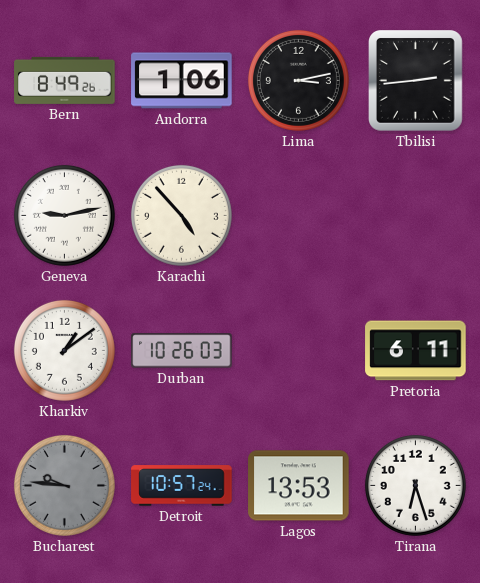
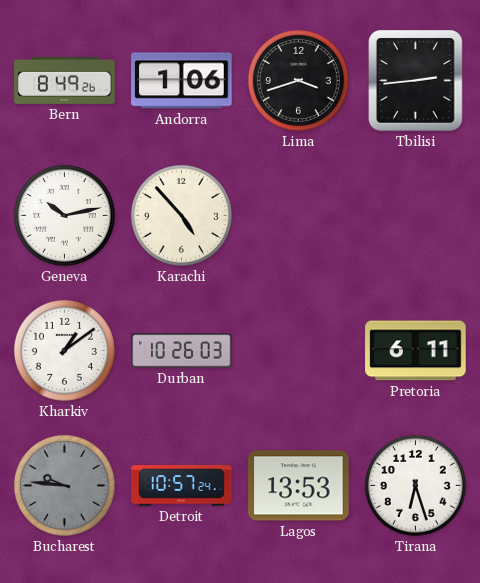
Lima: 3:13 -> 3:42 (298, 80)
Geneva: 9:13 -> 10:13 (64, 215)
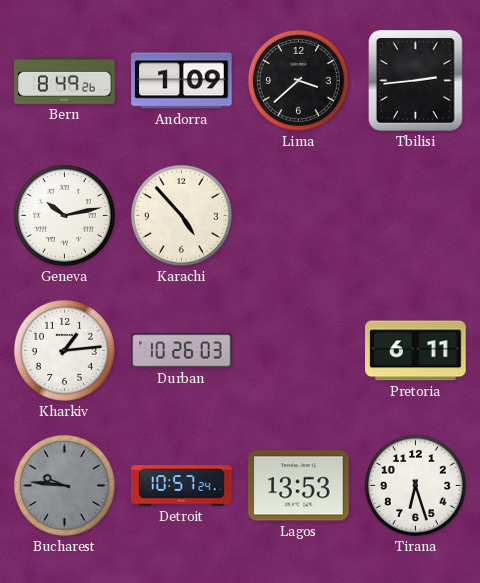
Andorra: 1:06 -> 1:09 (182, 81)
Lima: 3:42 -> 3:38 (298, 80)
Kharkiv: 1:09 -> 1:14 (64, 350)
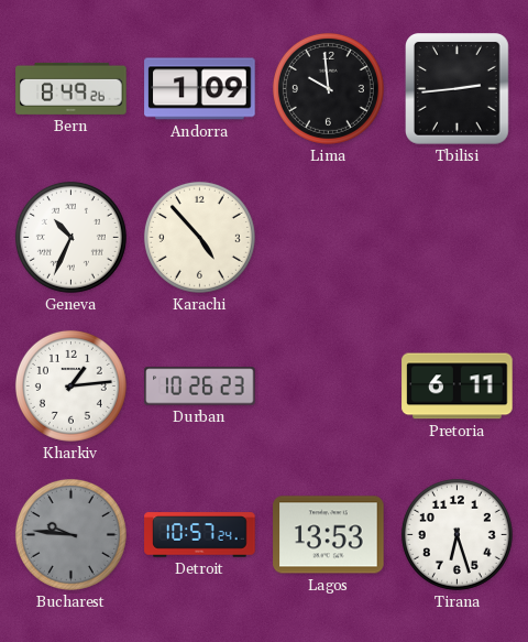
Lima: 3:38 -> 9:59 (328, 88)
Geneva: 10:13 -> 10:34 (70, 237)
Durban: 10:26:03 -> 10:26:23 (200, 387)
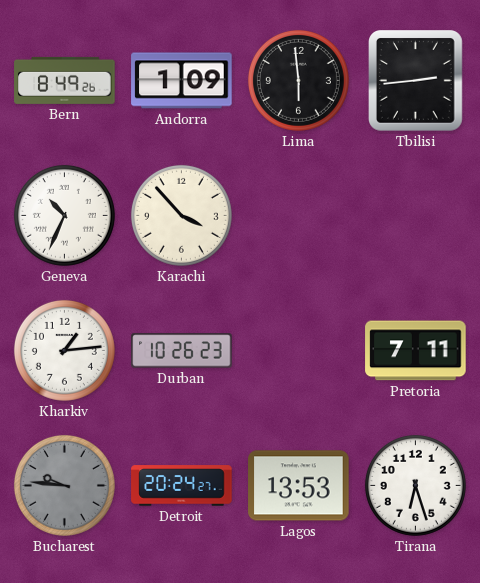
Lima: 9:59 -> 5:59 (298, 80)
Karachi: 4:53 -> 3:53 (181, 215)
Pretoria: 6:11 -> 7:11 (416, 351)
Detroit: 10:57 -> 20:24 (182, 486)
